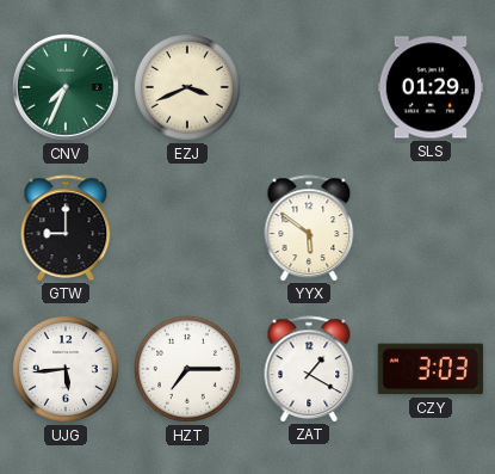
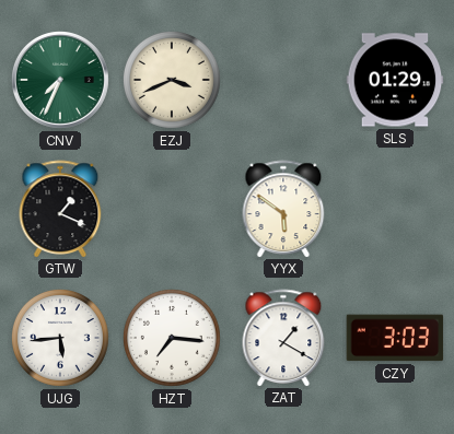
GTW: 9:00 -> 1:19 (60, 209)
HZT: 7:15 -> 7:16 (172, 338)
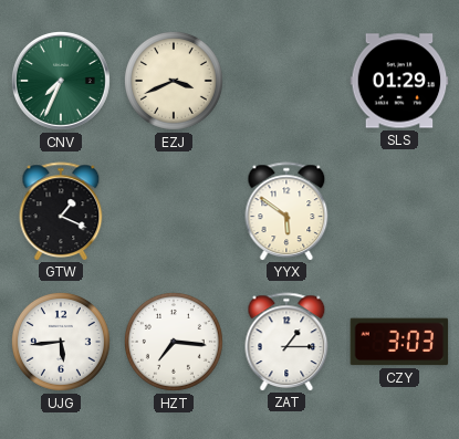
ZAT: 1:20 -> 1:15 (286, 342)
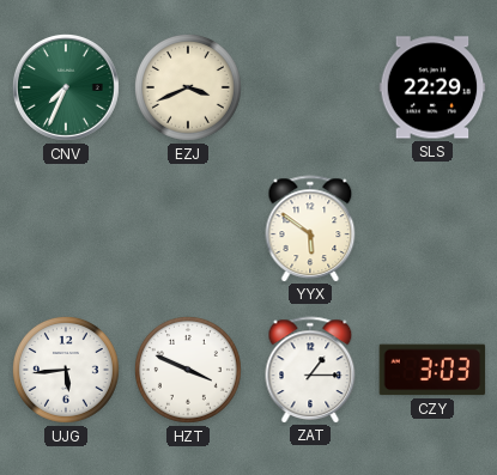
SLS: 01:29 -> 22:29 (432, 87)
GTW: 1:19 -> none (61, 211)
HZT: 7:16 -> 3:49 (188, 370)
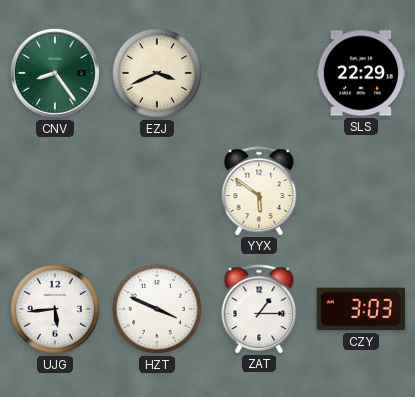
CNV: 7:34 -> 8:24 (55, 73)
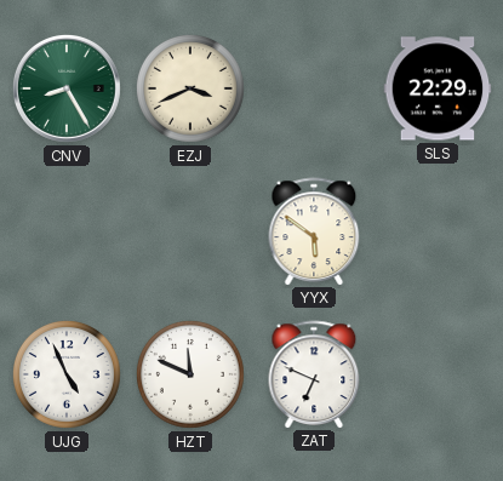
CNV: 8:24 -> 8:25 (67, 88)
UJG: 5:44 -> 4:56 (67, 374)
HZT: 3:49 -> 11:49 (190, 374)
ZAT: 1:15 -> 6:49 (314, 374)
CZY: 3:03 -> none (361, 309)
